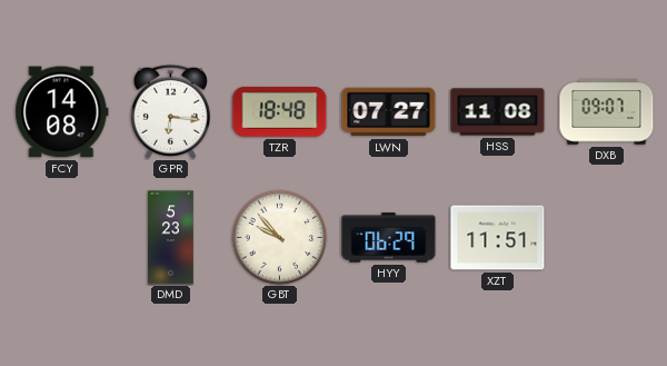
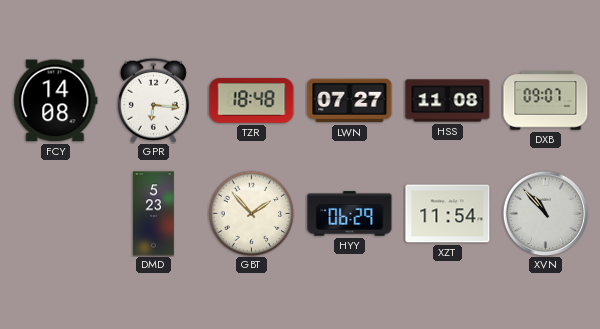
GBT: 9:53 -> 1:53 (251, 213)
XZT: 11:51 -> 11:54 (448, 214)
XVN: none -> 10:53 (545, 213)
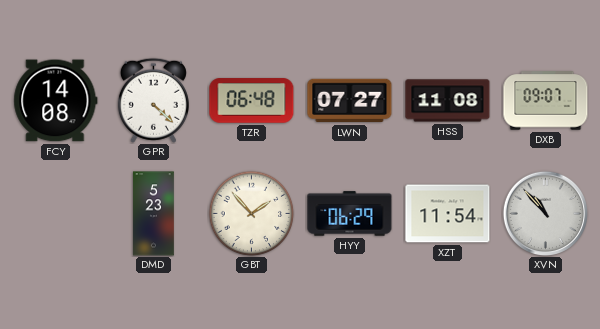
GPR: 6:16 -> 4:22 (153, 100)
TZR: 18:48 -> 06:48 (252, 101)
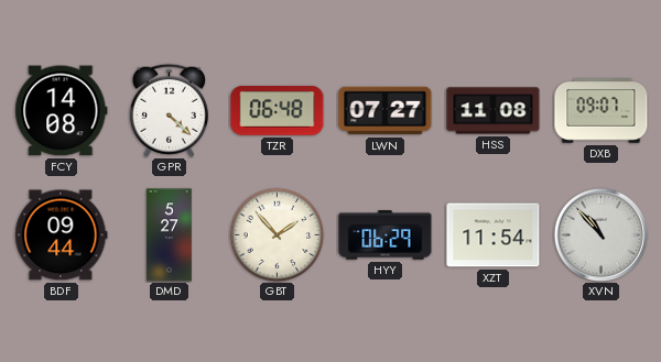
BDF: none -> 09:44 (62, 235)
DMD: 5:23 -> 5:27 (170, 235)
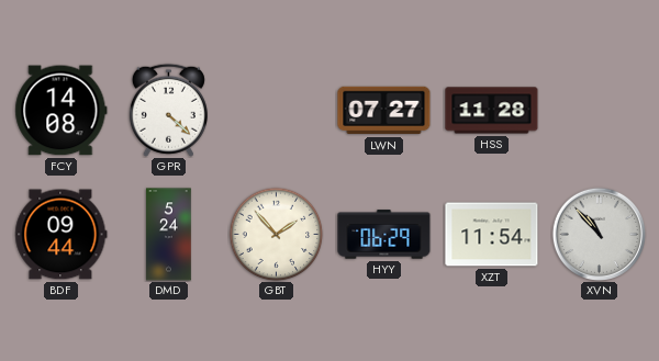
TZR: 06:48 -> none (278, 111)
HSS: 11:08 -> 11:28 (492, 111)
DXB: 09:07 -> none (602, 111)
DMD: 5:27 -> 5:24 (169, 235)
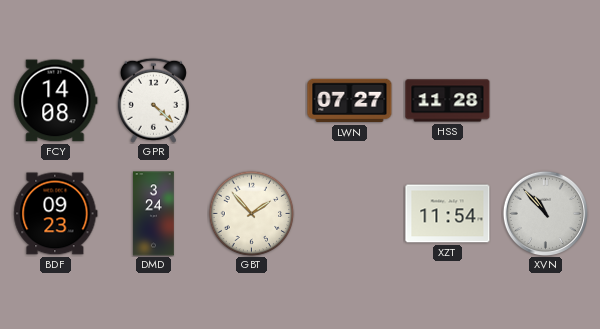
BDF: 09:44 -> 09:23 (56, 214)
DMD: 5:24 -> 3:24 (154, 214)
HYY: 06:29 -> none (384, 235)
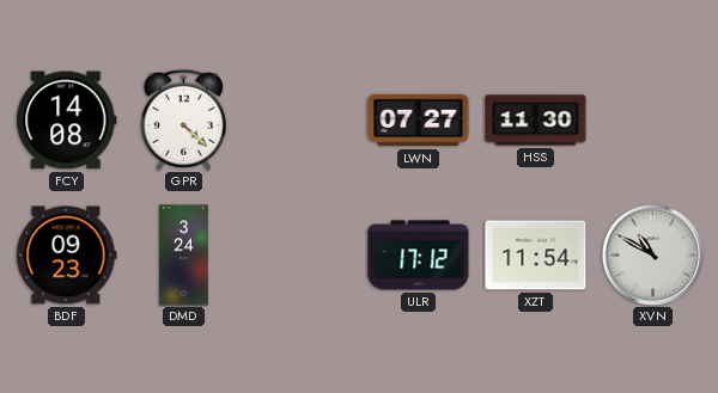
HSS: 11:28 -> 11:30 (536, 121)
GBT: 1:53 -> none (251, 213)
ULR: none -> 17:12 (419, 256)
XVN: 10:53 -> 10:50 (652, 254)
